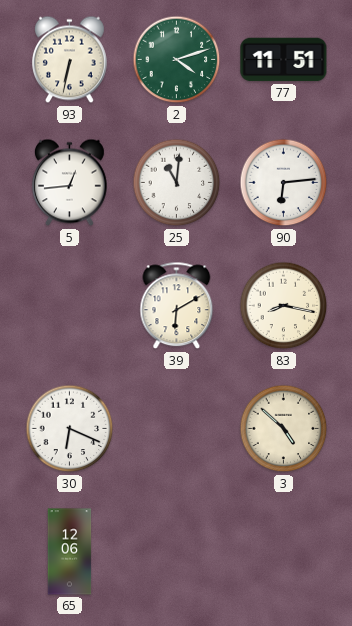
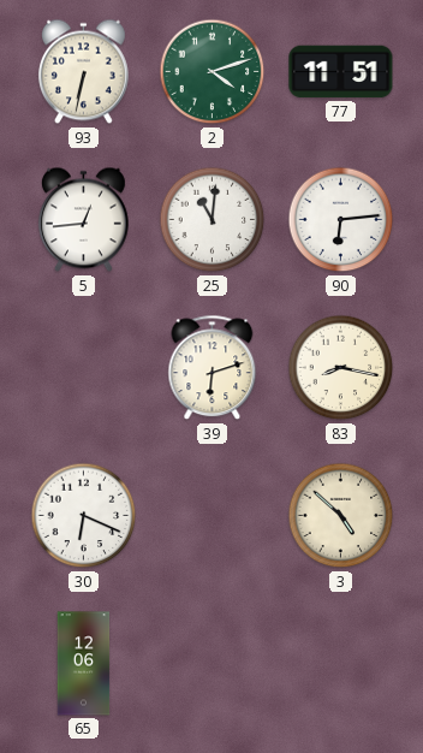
39: 6:10 -> 6:12 (213, 368)
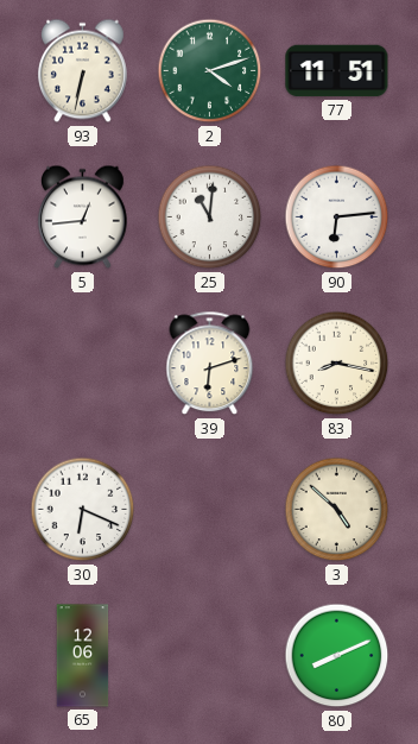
80: none -> 8:11 (337, 656)
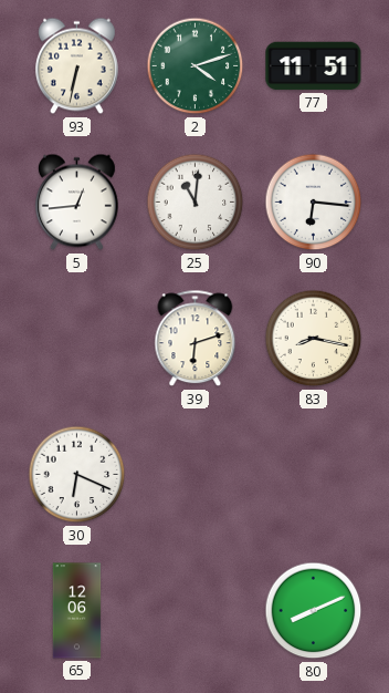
90: 6:14 -> 6:16 (314, 203)
3: 4:52 -> none (337, 510)
